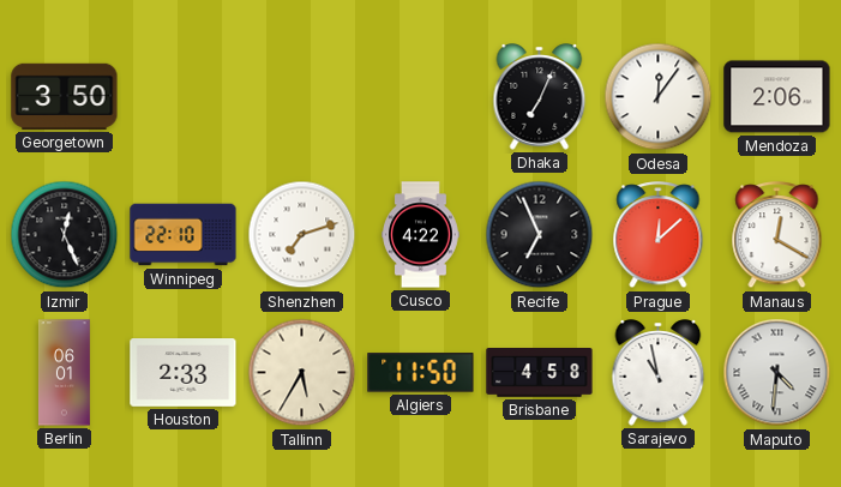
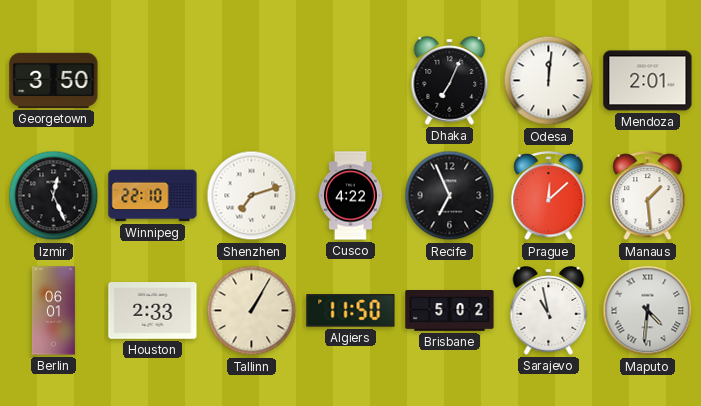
Odesa: 12:06 -> 12:01 (549, 81)
Mendoza: 2:06 -> 2:01 (648, 81)
Manaus: 12:20 -> 1:29 (648, 196)
Tallinn: 5:35 -> 1:05 (252, 311)
Brisbane: 4:58 -> 5:02 (450, 311)
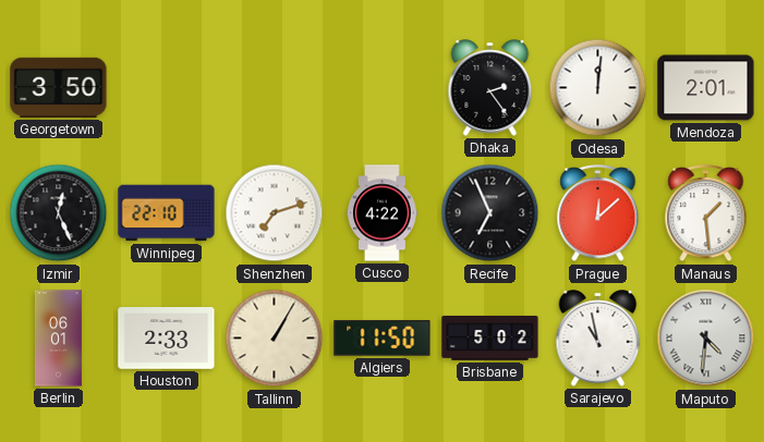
Dhaka: 7:04 -> 2:24 (490, 88)
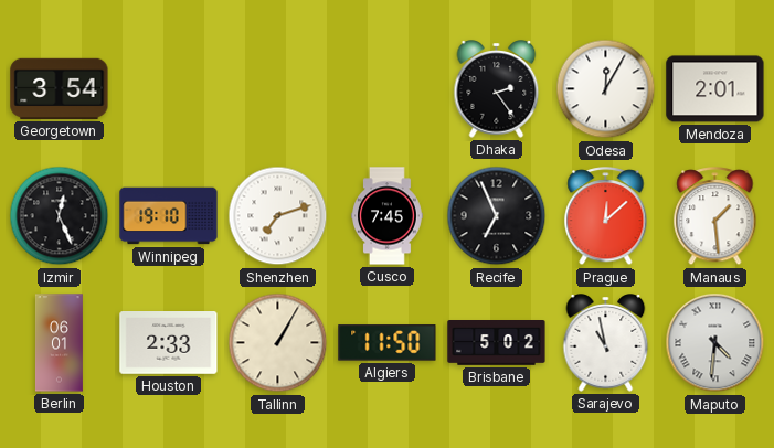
Georgetown: 3:50 -> 3:54 (60, 88)
Odesa: 12:01 -> 12:05 (606, 89)
Winnipeg: 22:10 -> 19:10 (169, 216)
Cusco: 4:22 -> 7:45 (388, 216)
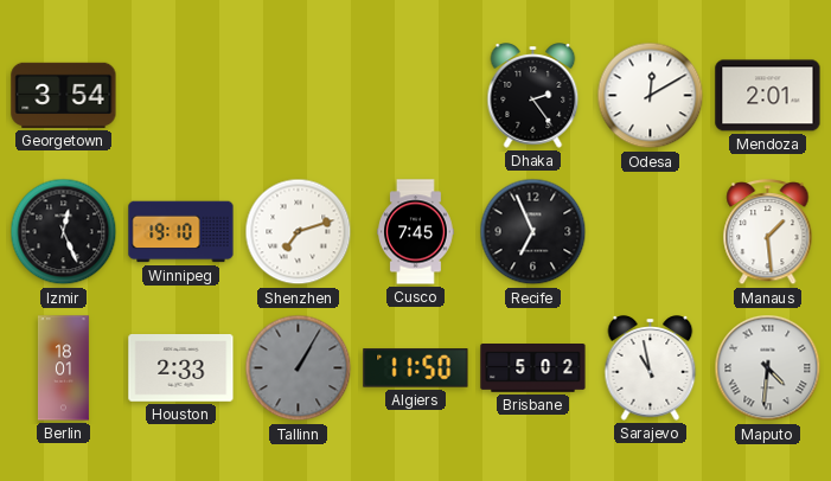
Odesa: 12:05 -> 12:10 (651, 96)
Prague: 12:08 -> none (606, 216)
Berlin: 06:01 -> 18:01 (63, 368)
Tallinn dial: cream -> grey (299, 368)
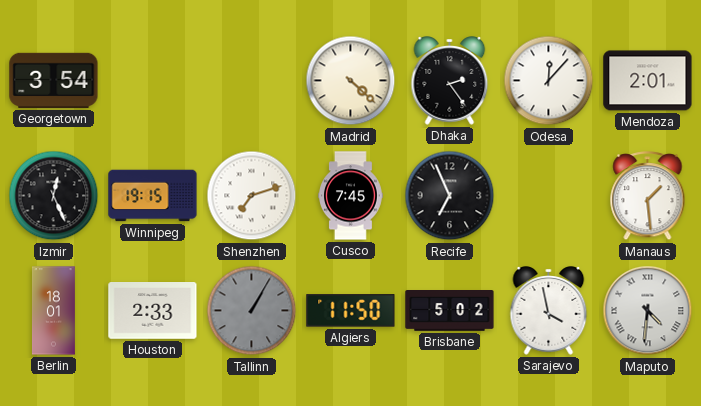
Madrid: none -> 4:22 (351, 81)
Odesa: 12:10 -> 12:07 (549, 81)
Winnipeg: 19:10 -> 19:15 (153, 196)
Sarajevo: 10:58 -> 3:58 (549, 311)
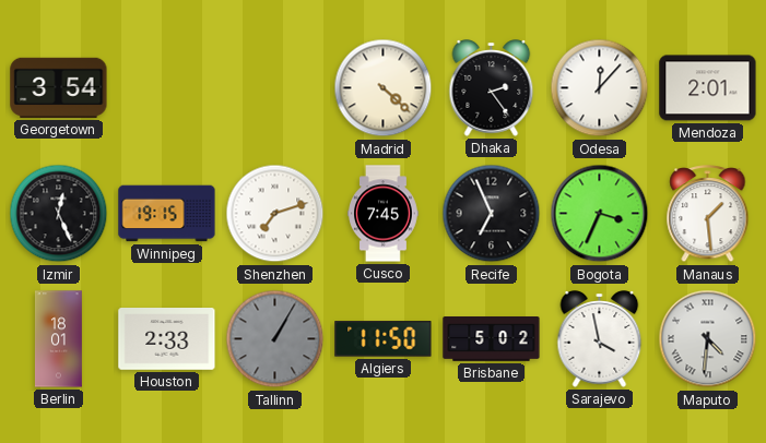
Bogota: none -> 3:34 (600, 214)
